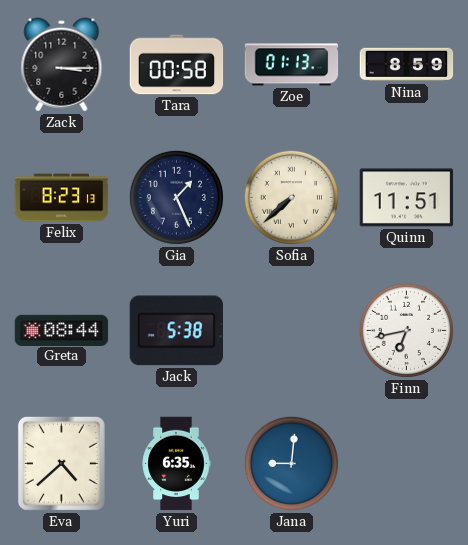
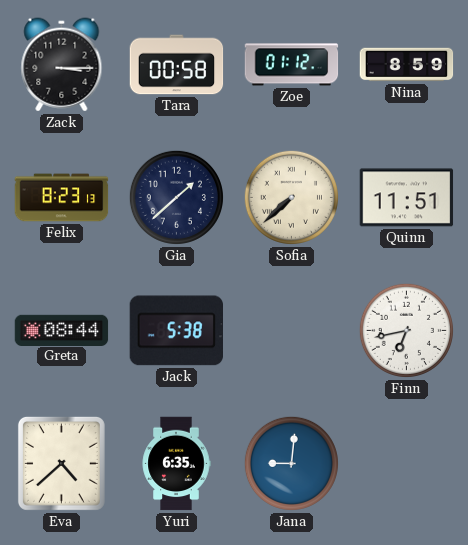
Zoe: 01:13 -> 01:12 (292, 65)
Gia: 1:26 -> 1:38 (176, 197)
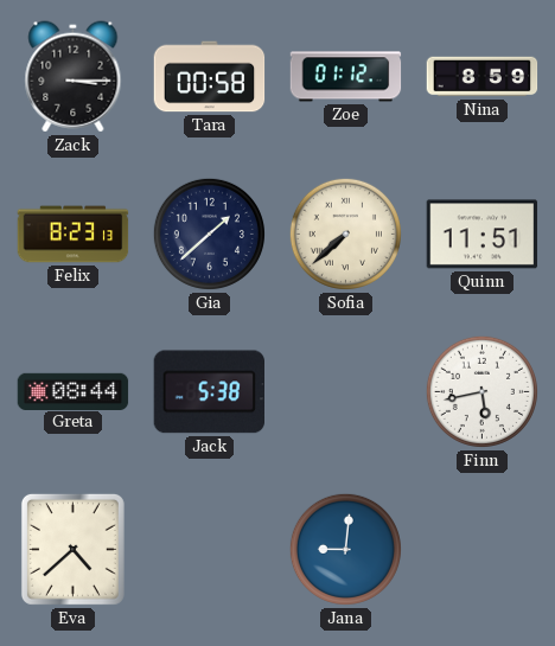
Finn: 6:43 -> 5:43 (481, 391)
Yuri: 6:35 -> none (176, 464)
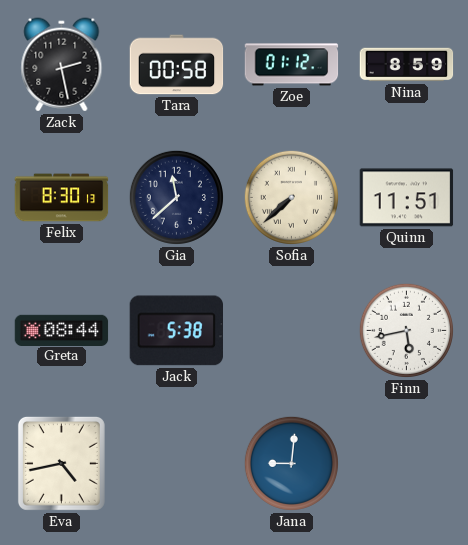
Zack: 3:15 -> 2:28 (62, 65)
Felix: 8:23 -> 8:30 (62, 198)
Gia: 1:38 -> 11:38 (176, 197)
Eva: 4:38 -> 4:43 (61, 463)
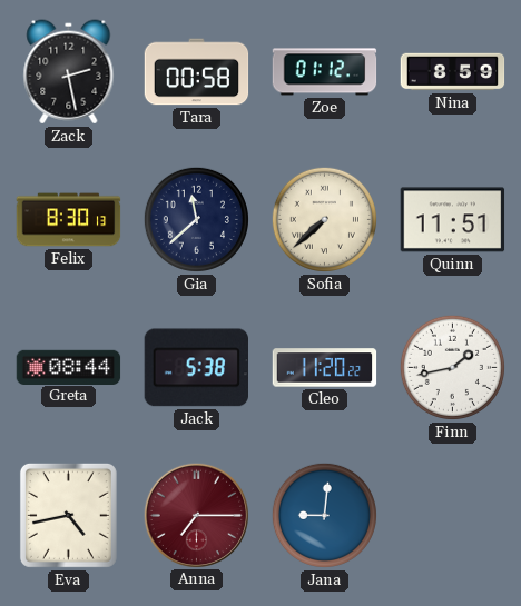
Cleo: none -> 11:20 (325, 368)
Finn: 5:43 -> 1:43 (452, 367)
Anna: none -> 7:15 (196, 515)
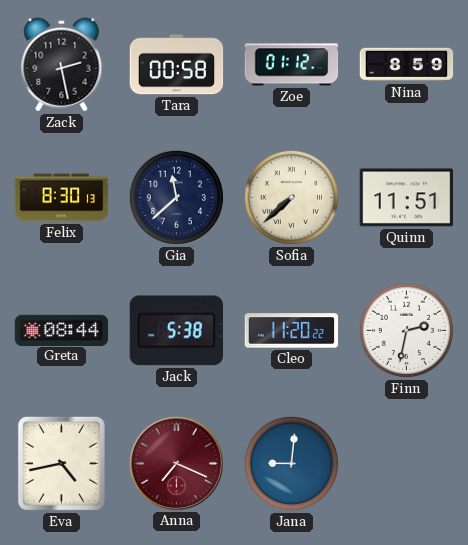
Finn: 1:43 -> 2:32 (406, 330)
Anna: 7:15 -> 7:19 (176, 463)
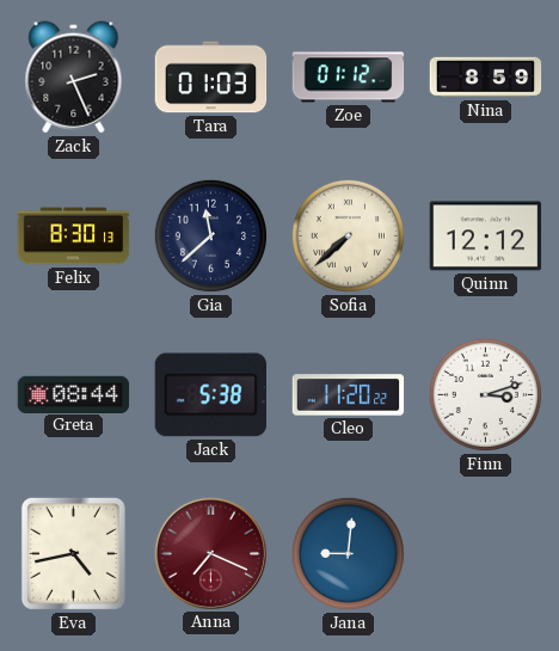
Zack: 2:28 -> 2:26 (74, 78)
Tara: 00:58 -> 01:03 (211, 78)
Quinn: 11:51 -> 12:12 (486, 237)
Finn: 2:32 -> 3:12 (485, 394)
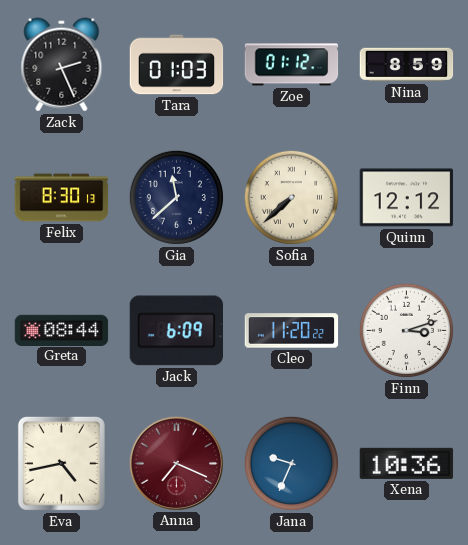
Jack: 5:38 -> 6:09 (176, 331)
Jana: 9:01 -> 9:34 (291, 463)
Xena: none -> 10:36 (407, 463)
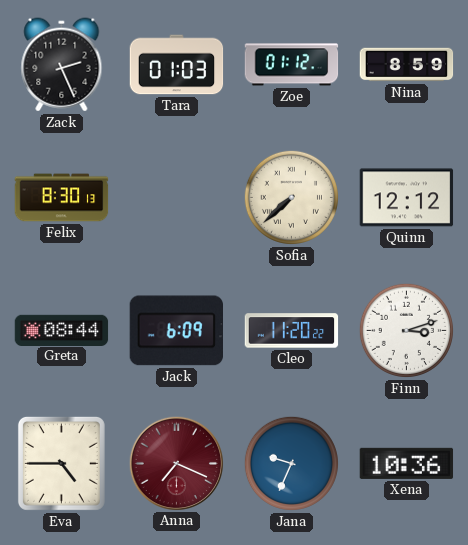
Gia: 11:38 -> none (176, 197)
Eva: 4:43 -> 4:45 (61, 463)
